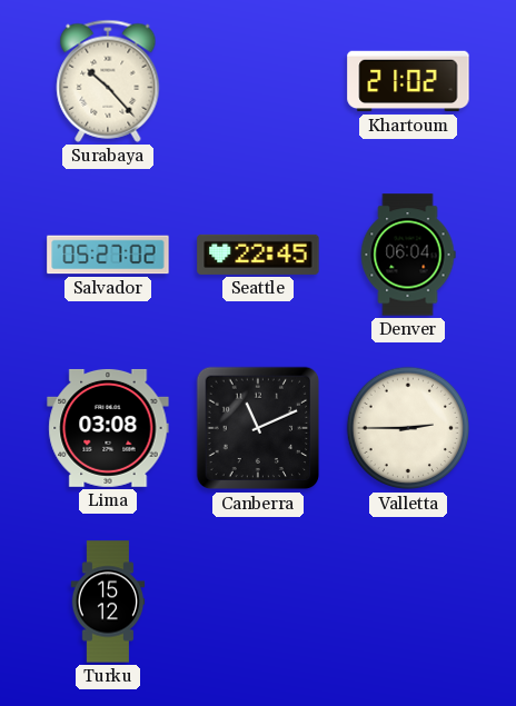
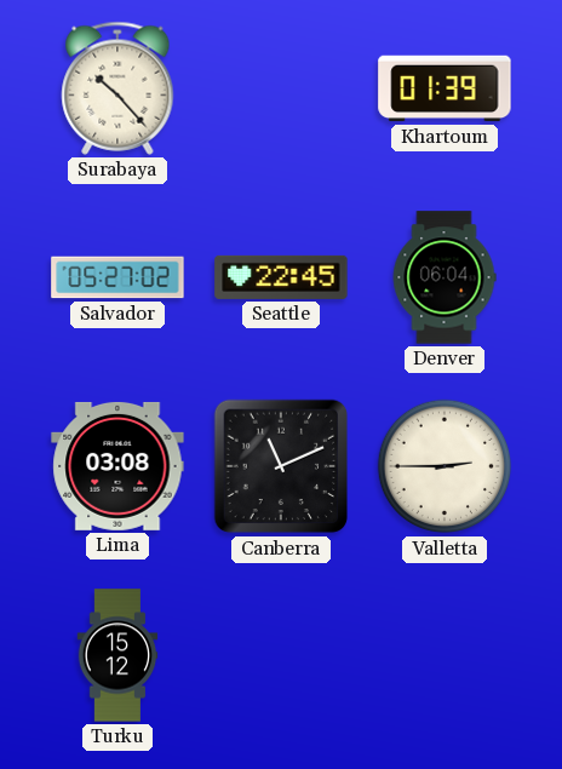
Khartoum: 21:02 -> 01:39 (445, 88)
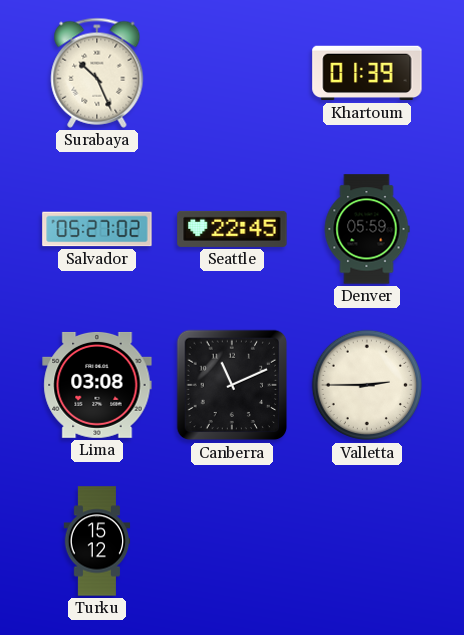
Surabaya: 10:23 -> 10:26 (97, 73)
Denver: 06:04 -> 05:59 (367, 229)
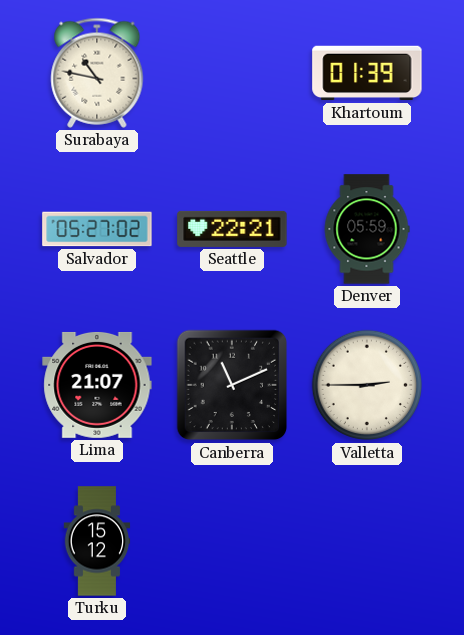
Surabaya: 10:26 -> 10:47 (97, 73)
Seattle: 22:45 -> 22:21 (232, 229)
Lima: 03:08 -> 21:07 (97, 385)
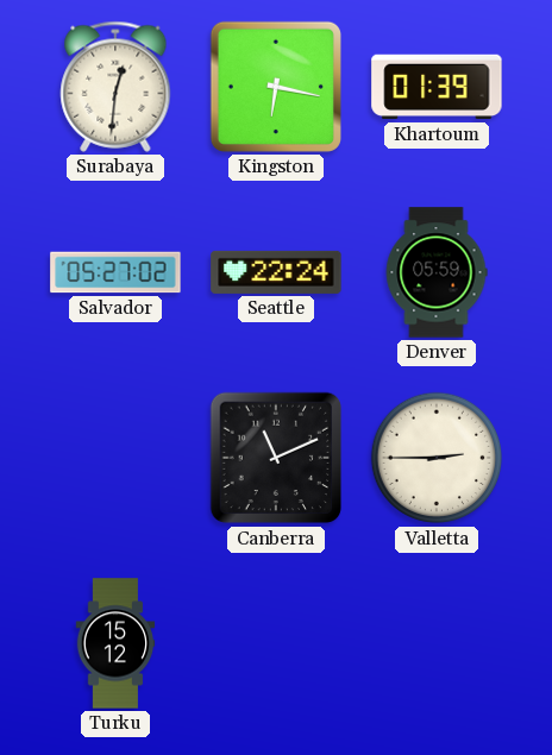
Surabaya: 10:47 -> 12:31 (115, 87)
Kingston: none -> 6:17 (276, 87)
Seattle: 22:21 -> 22:24 (276, 272)
Lima: 21:07 -> none (97, 385)
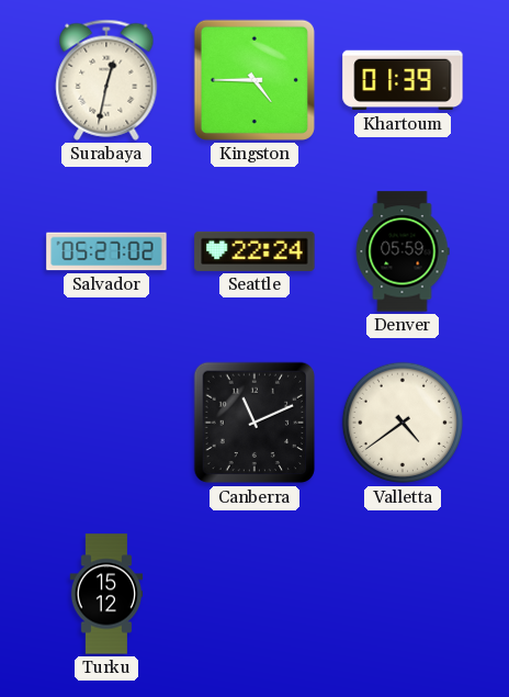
Surabaya: 12:31 -> 12:32 (106, 80)
Kingston: 6:17 -> 4:45 (255, 80)
Valletta: 2:45 -> 4:39 (403, 423)
